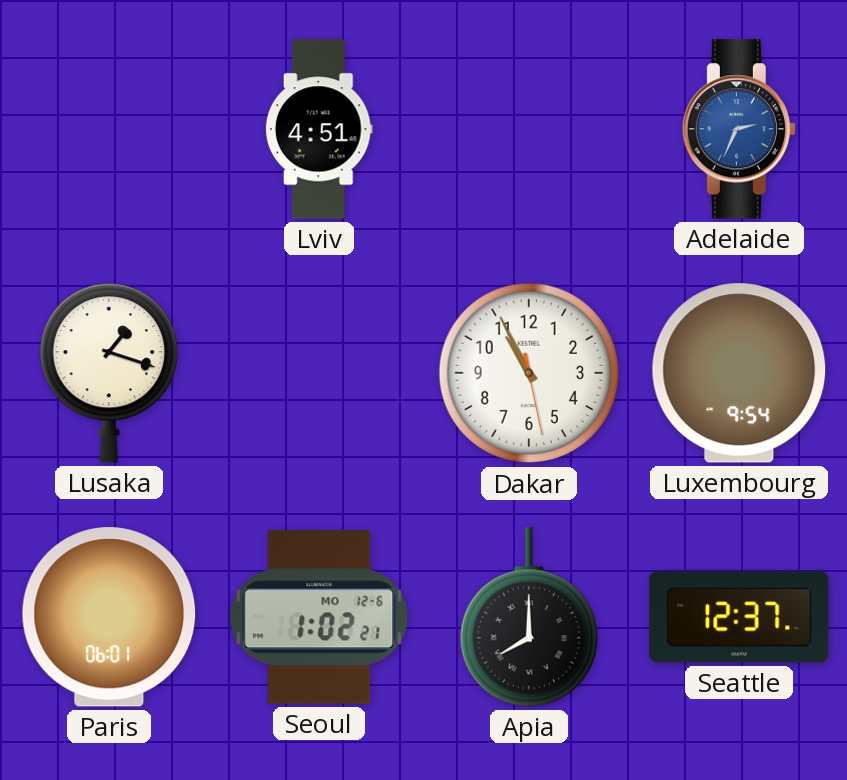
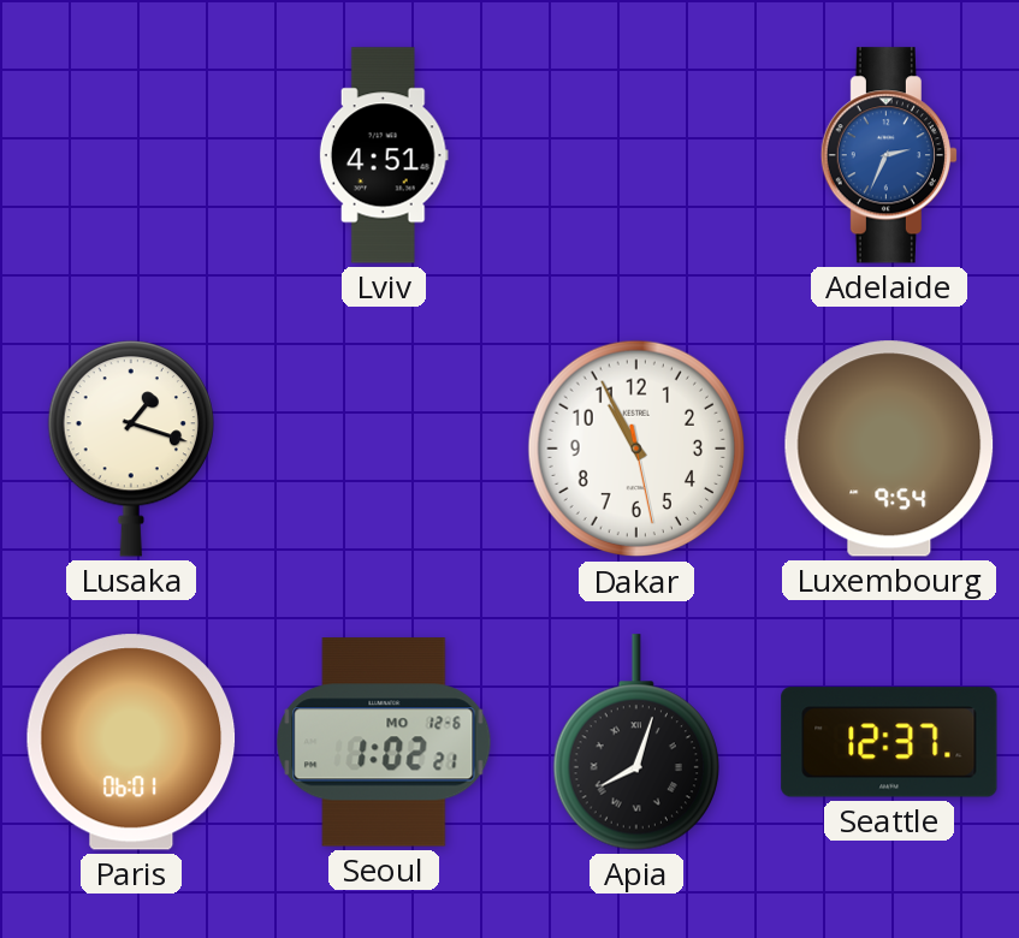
Apia: 8:00 -> 8:03 (635, 742)
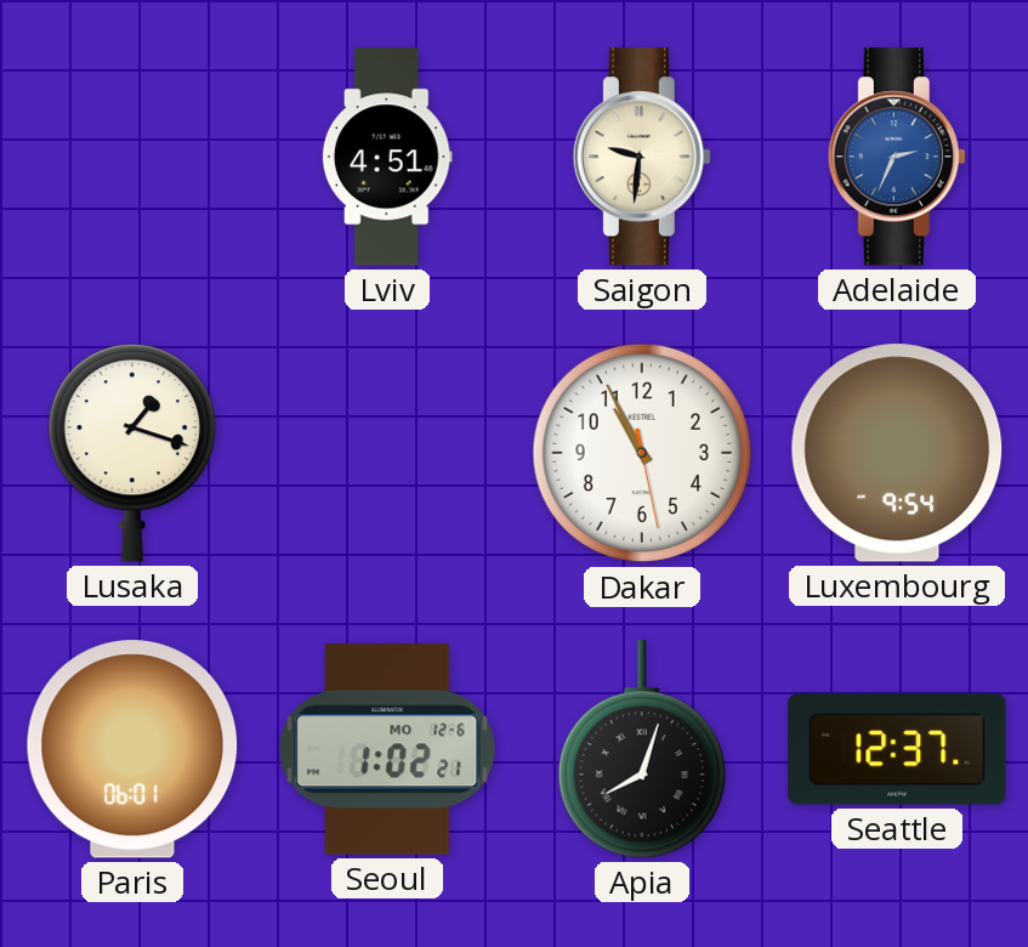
Saigon: none -> 9:31 (642, 157)
